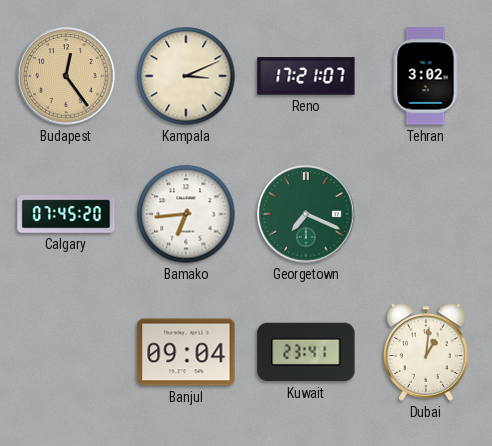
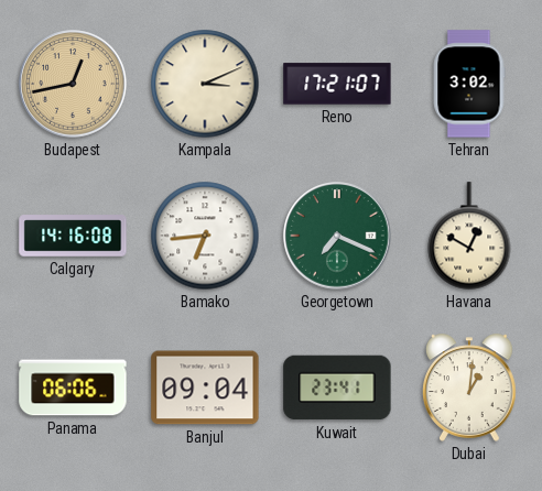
Budapest: 12:24 -> 12:43 (73, 84)
Calgary: 07:45 -> 14:16 (73, 236)
Havana: none -> 12:50 (469, 236)
Panama: none -> 06:06 (73, 388)
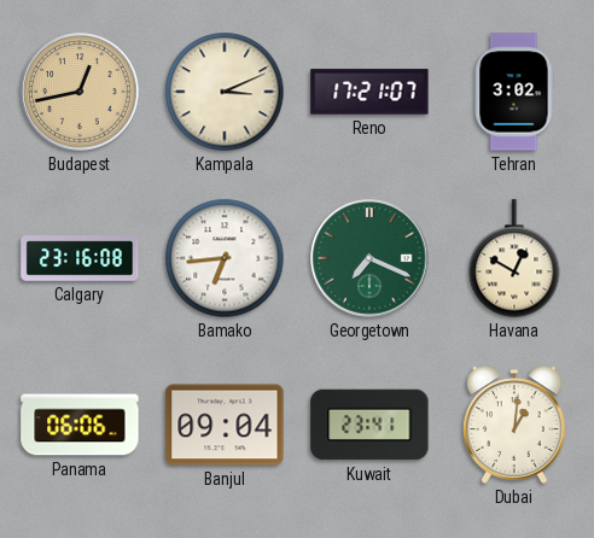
Calgary: 14:16 -> 23:16 (80, 258)
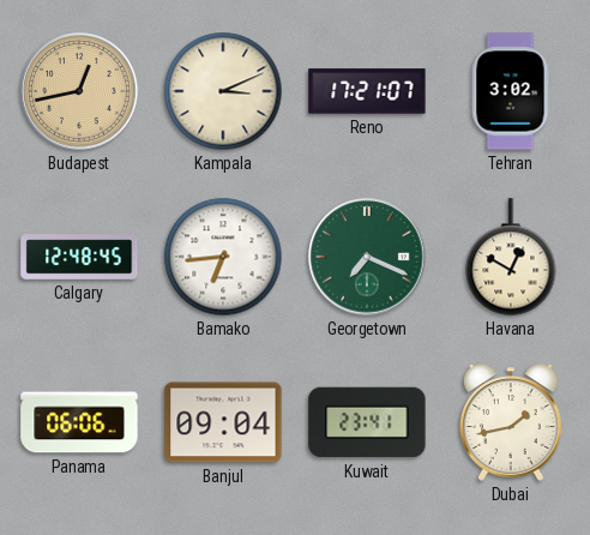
Calgary: 23:16 -> 12:48 (79, 257)
Dubai: 1:01 -> 1:43 (511, 422)
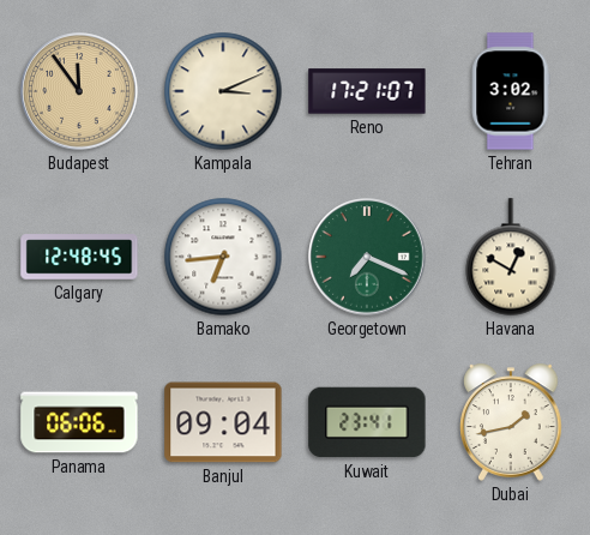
Budapest: 12:43 -> 11:54 (79, 91)
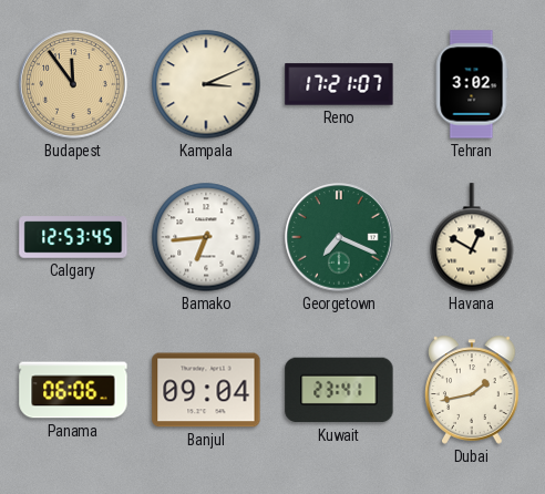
Calgary: 12:48 -> 12:53 (73, 237)
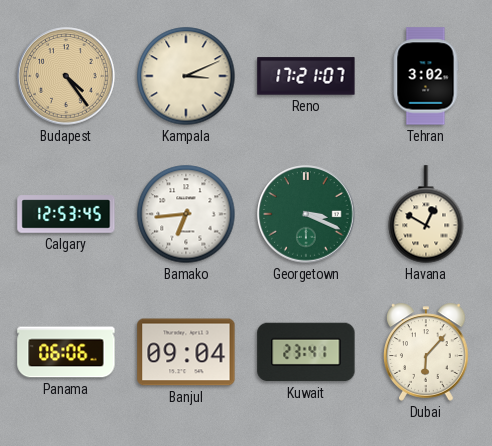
Budapest: 11:54 -> 4:24 (66, 76)
Georgetown: 7:19 -> 3:19 (306, 214)
Dubai: 1:43 -> 6:07 (426, 352)
